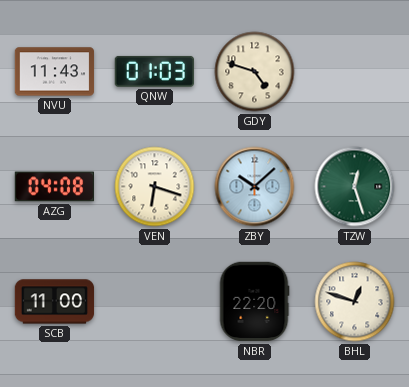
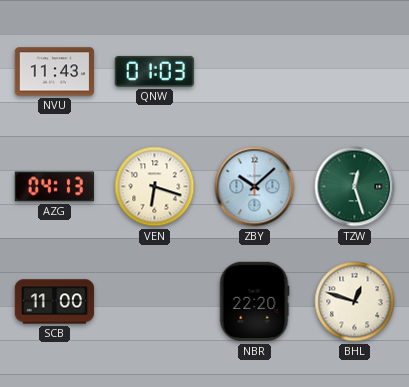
GDY: 4:48 -> none (255, 72)
AZG: 04:08 -> 04:13 (54, 187)
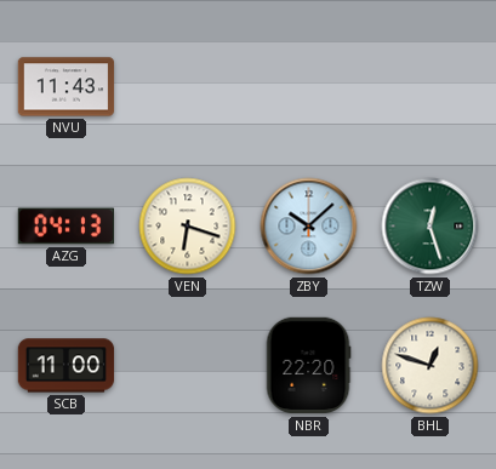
QNW: 01:03 -> none (154, 71)
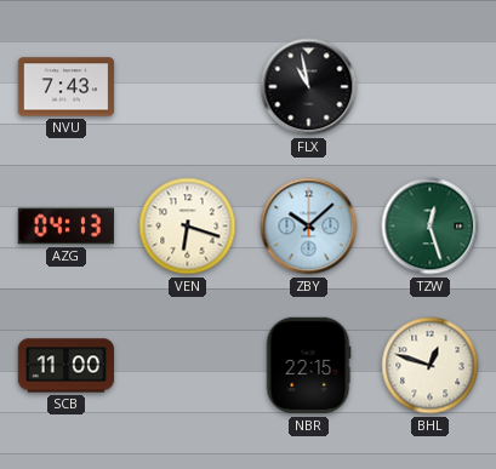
NVU: 11:43 -> 7:43 (67, 87)
FLX: none -> 10:58 (309, 87)
NBR: 22:20 -> 22:15 (308, 366)
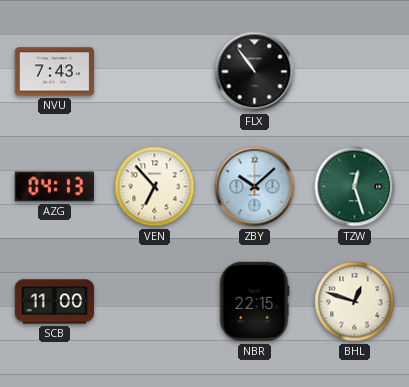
FLX: 10:58 -> 10:54 (255, 72)
VEN: 6:18 -> 6:53 (155, 187)
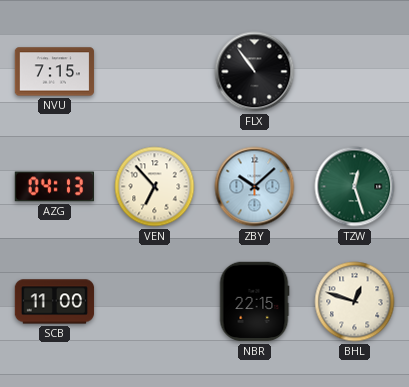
NVU: 7:43 -> 7:15 (55, 72)
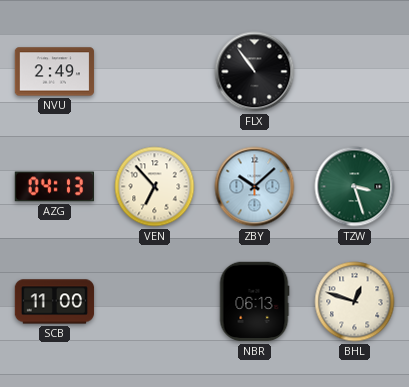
NVU: 7:15 -> 2:49 (55, 72)
TZW: 12:27 -> 3:27 (355, 187)
NBR: 22:15 -> 06:13 (254, 302)
